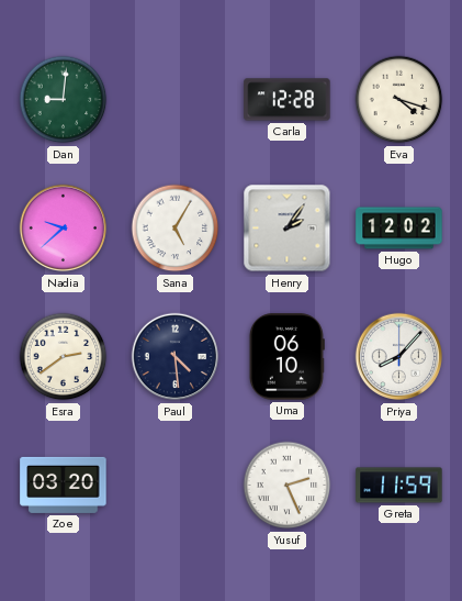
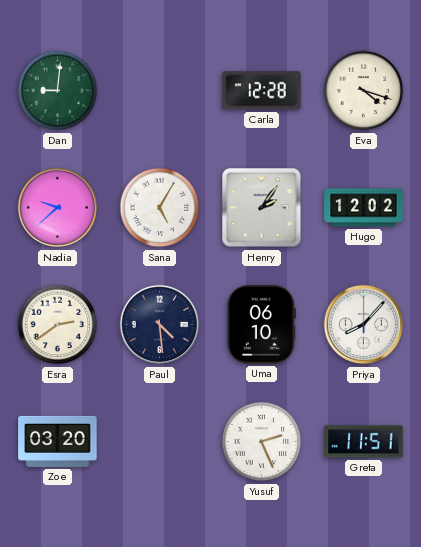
Greta: 11:59 -> 11:51 (364, 442)
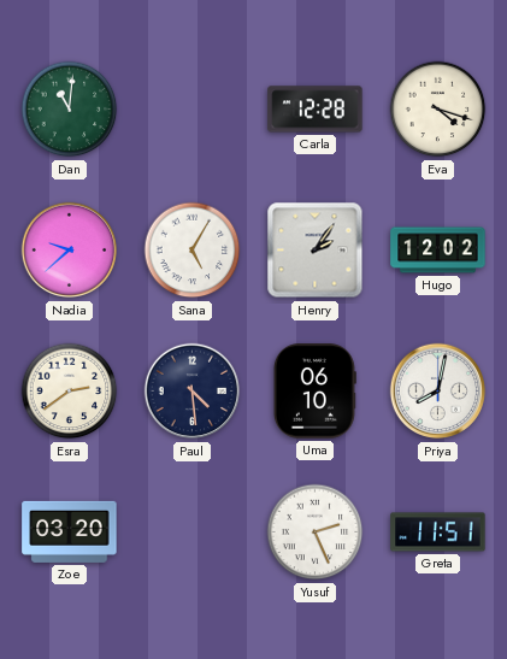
Dan: 9:01 -> 11:01 (70, 110)
Priya: 8:07 -> 8:02 (438, 392)
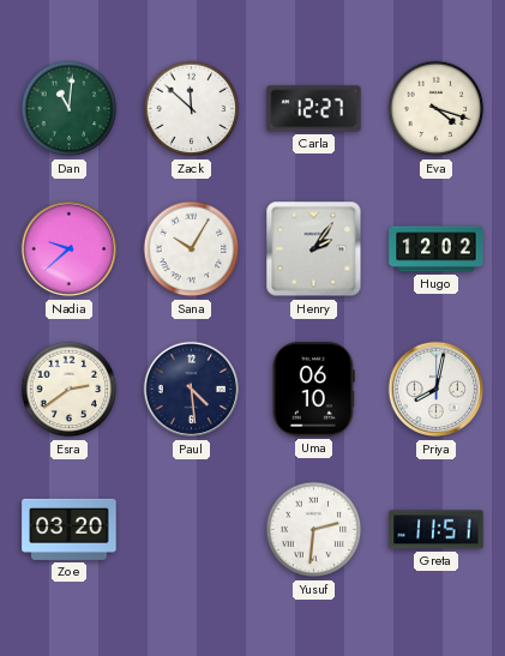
Zack: none -> 11:52 (192, 109)
Carla: 12:28 -> 12:27 (314, 109)
Sana: 5:05 -> 10:05 (192, 249)
Yusuf: 2:26 -> 2:31 (314, 530)
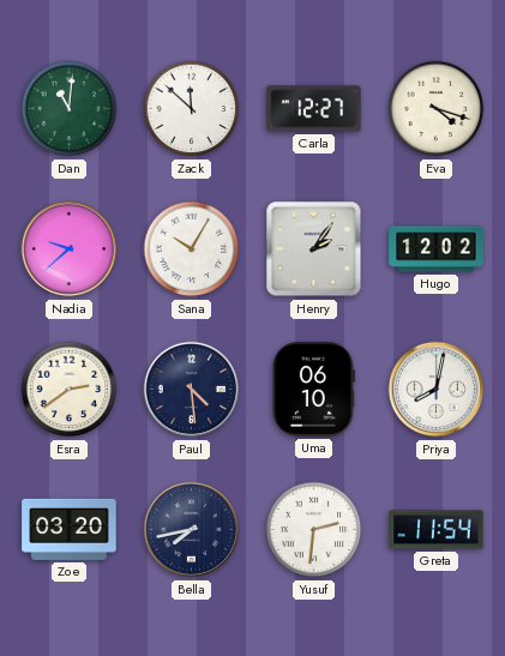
Bella: none -> 7:43 (192, 530)
Greta: 11:51 -> 11:54 (437, 530)
